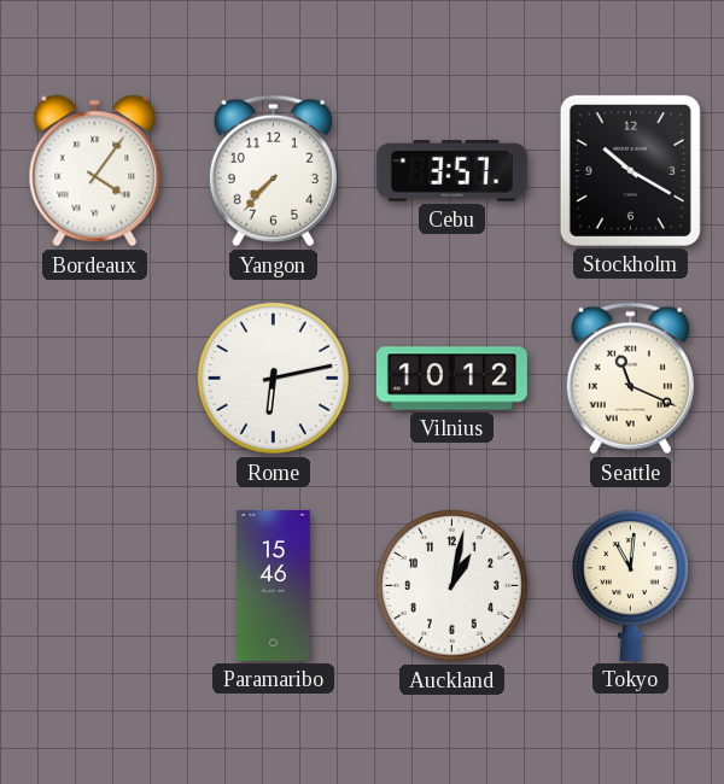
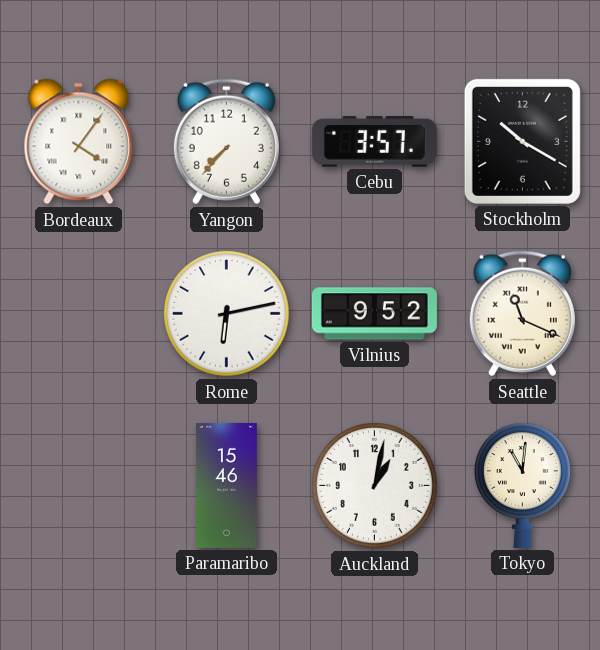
Vilnius: 10:12 -> 9:52 (374, 314)
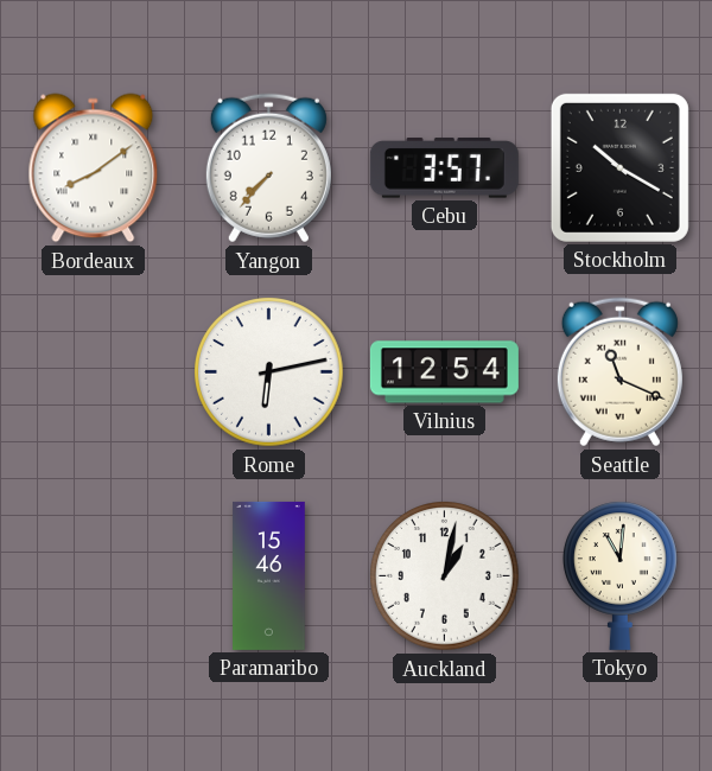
Bordeaux: 4:06 -> 8:09 (94, 168)
Vilnius: 9:52 -> 12:54 (444, 372)
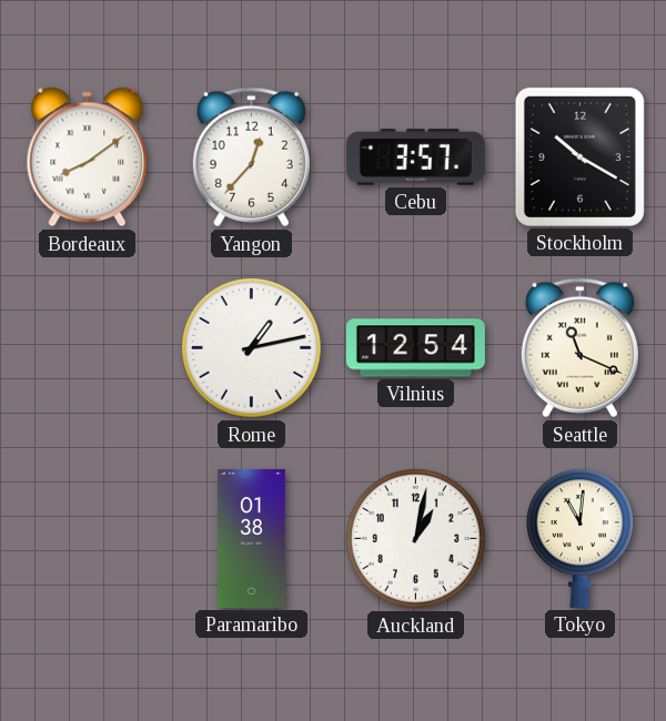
Yangon: 7:37 -> 12:37 (251, 158)
Rome: 6:13 -> 1:13 (252, 348)
Paramaribo: 15:46 -> 01:38 (252, 538)
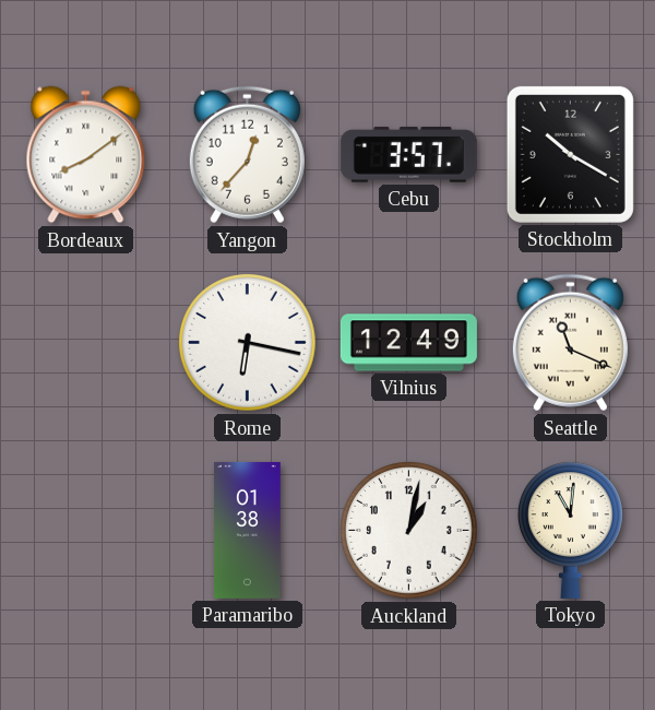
Rome: 1:13 -> 6:17 (248, 343)
Vilnius: 12:54 -> 12:49 (408, 343)
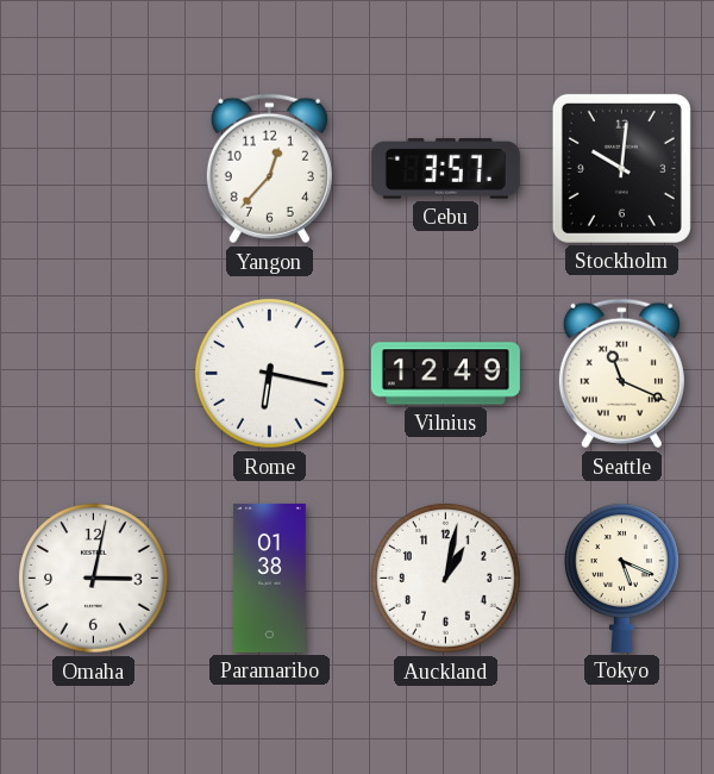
Bordeaux: 8:09 -> none (86, 155)
Stockholm: 10:20 -> 10:01 (621, 168)
Omaha: none -> 3:02 (94, 579)
Tokyo: 11:01 -> 5:19 (621, 578)
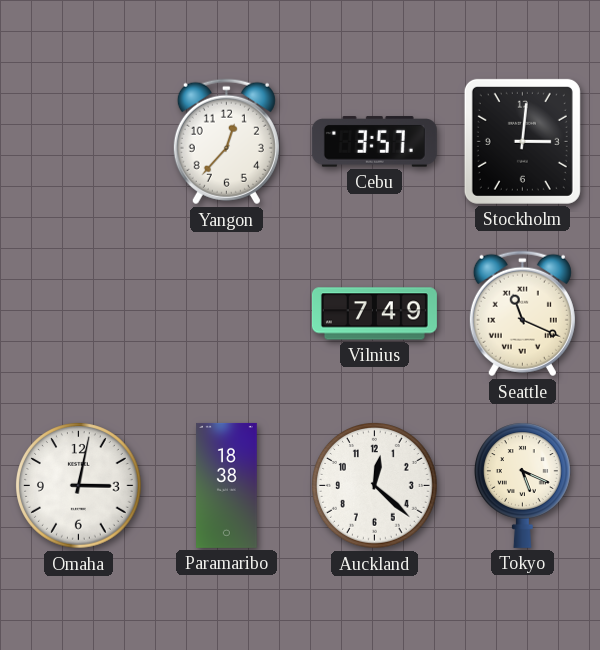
Stockholm: 10:01 -> 3:01 (522, 141)
Rome: 6:17 -> none (270, 374)
Vilnius: 12:49 -> 7:49 (374, 314)
Paramaribo: 01:38 -> 18:38 (227, 485)
Auckland: 1:02 -> 12:22 (375, 486)
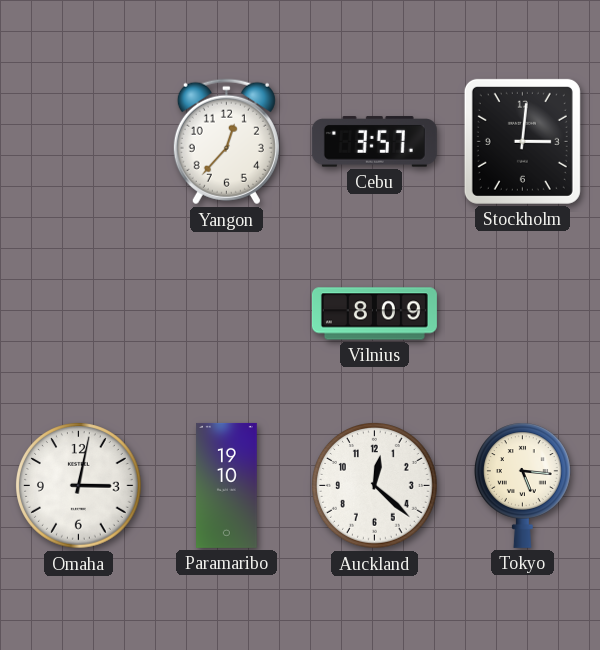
Vilnius: 7:49 -> 8:09 (374, 314)
Seattle: 11:19 -> none (522, 314)
Paramaribo: 18:38 -> 19:10 (227, 485)
Tokyo: 5:19 -> 5:16 (522, 485)
